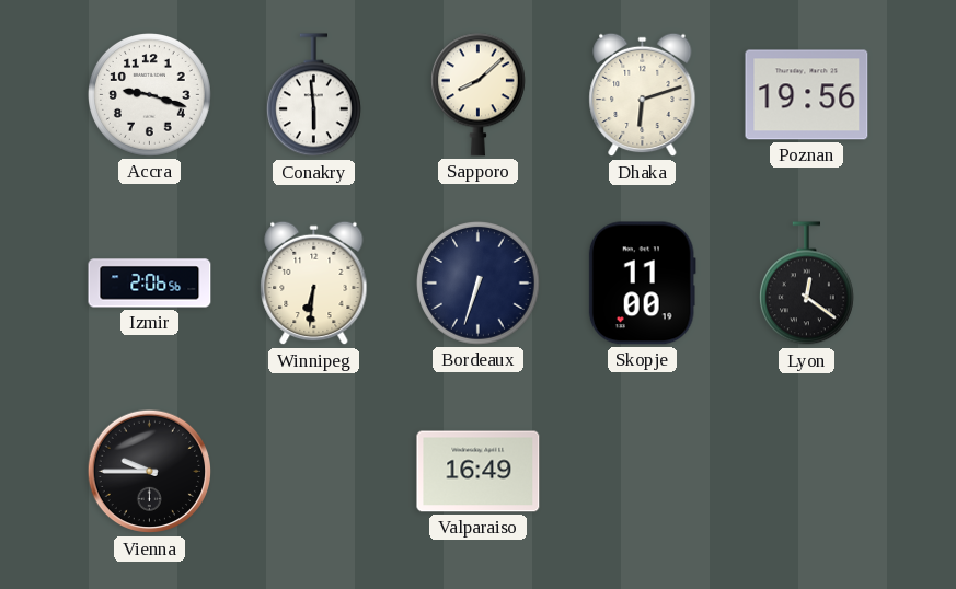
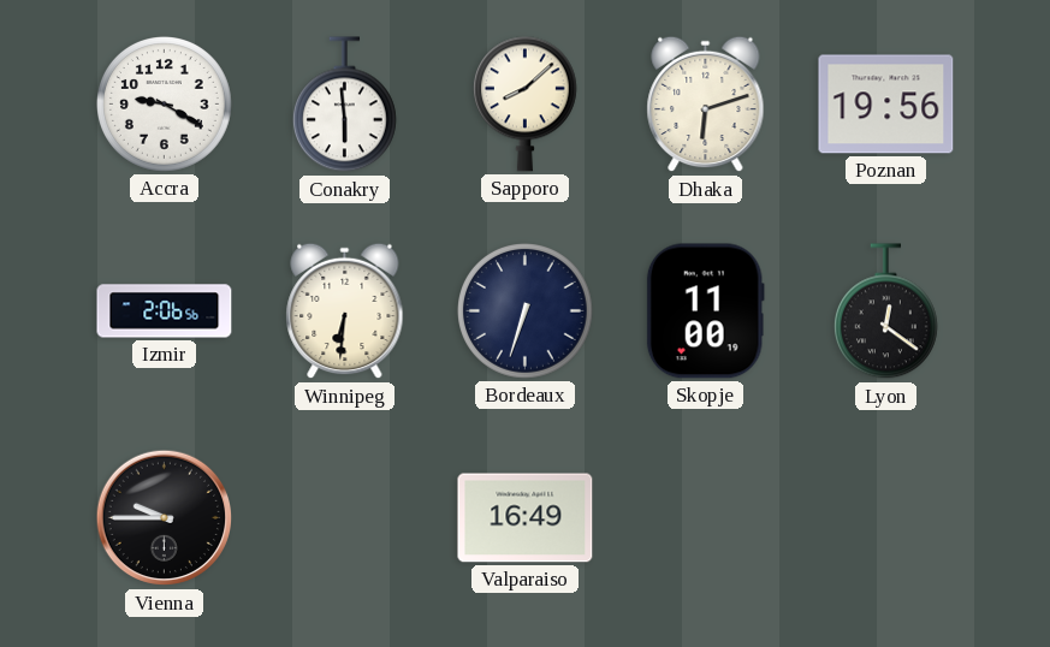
Accra: 9:18 -> 9:20 (165, 105)
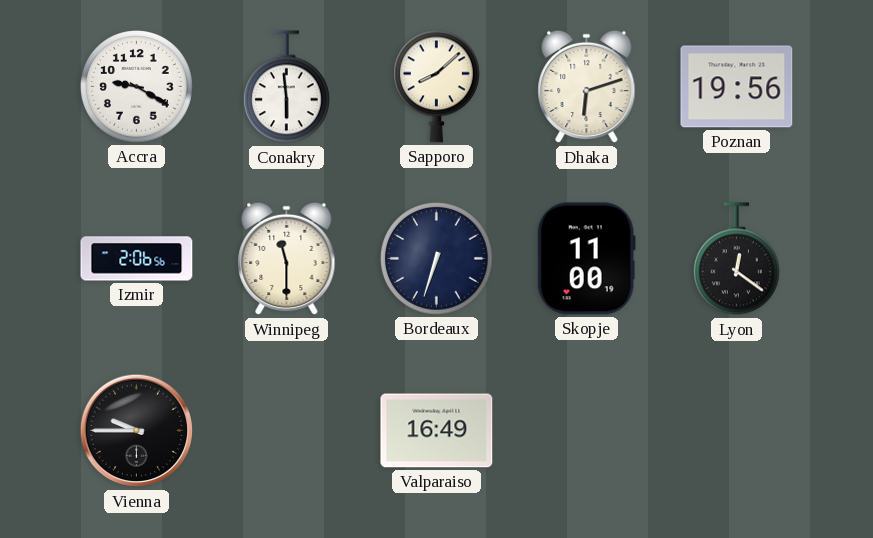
Winnipeg: 6:31 -> 11:30 (287, 259)
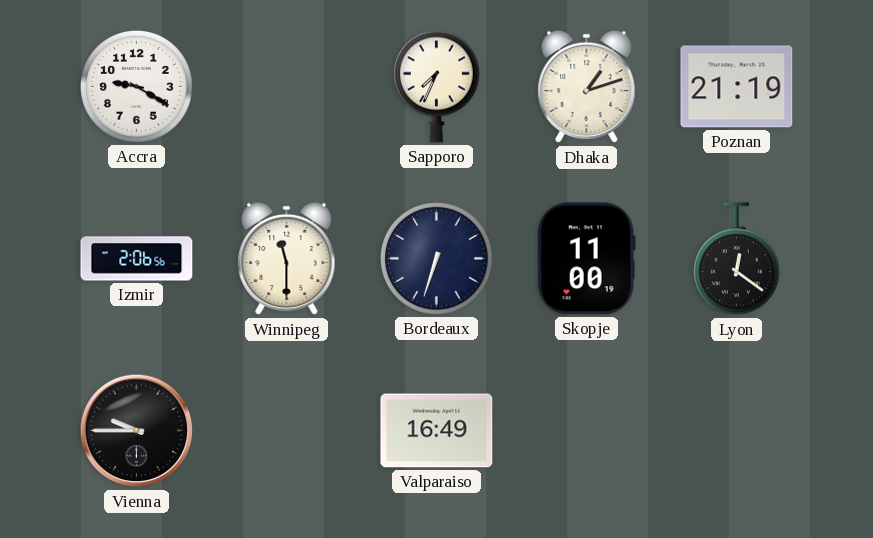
Conakry: 5:59 -> none (286, 87)
Sapporo: 8:08 -> 7:34 (436, 86)
Dhaka: 6:12 -> 1:12 (587, 87)
Poznan: 19:56 -> 21:19 (737, 87)
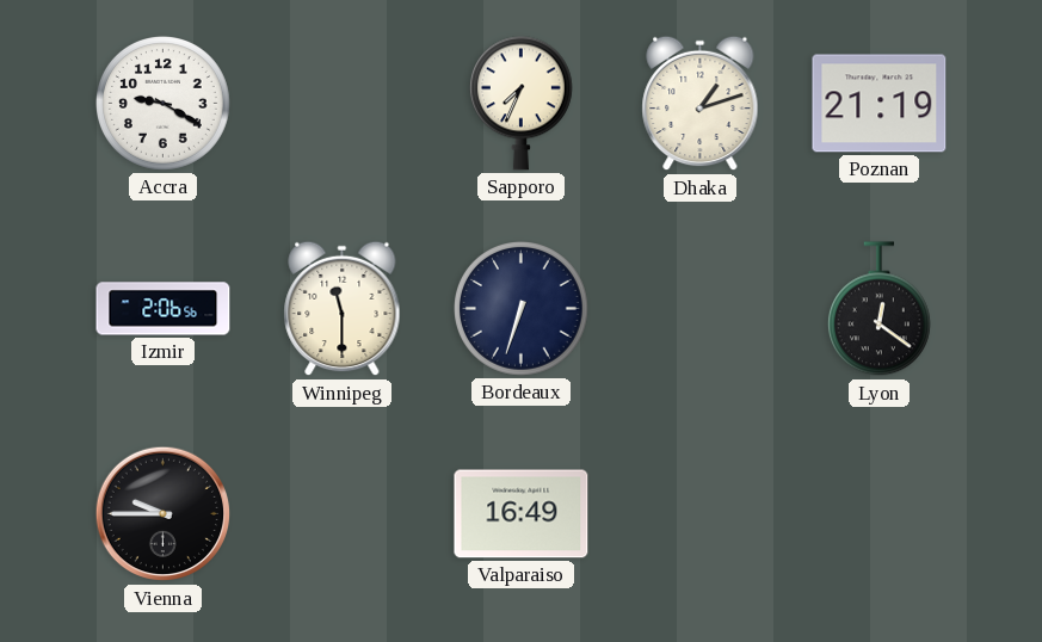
Skopje: 11:00 -> none (586, 259)
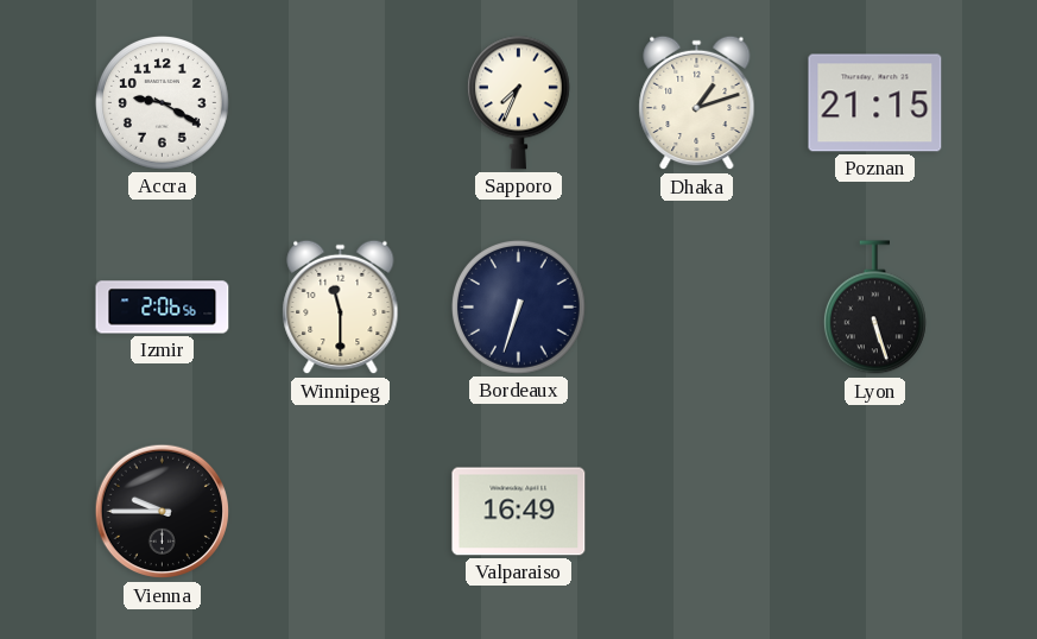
Poznan: 21:19 -> 21:15 (875, 103)
Lyon: 12:21 -> 5:27 (874, 308)
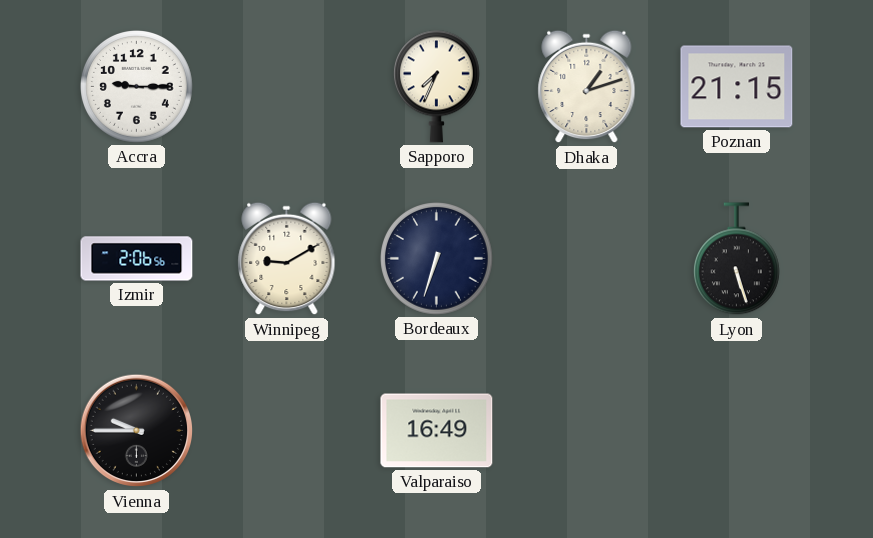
Accra: 9:20 -> 9:15 (137, 87)
Winnipeg: 11:30 -> 9:10 (287, 259)
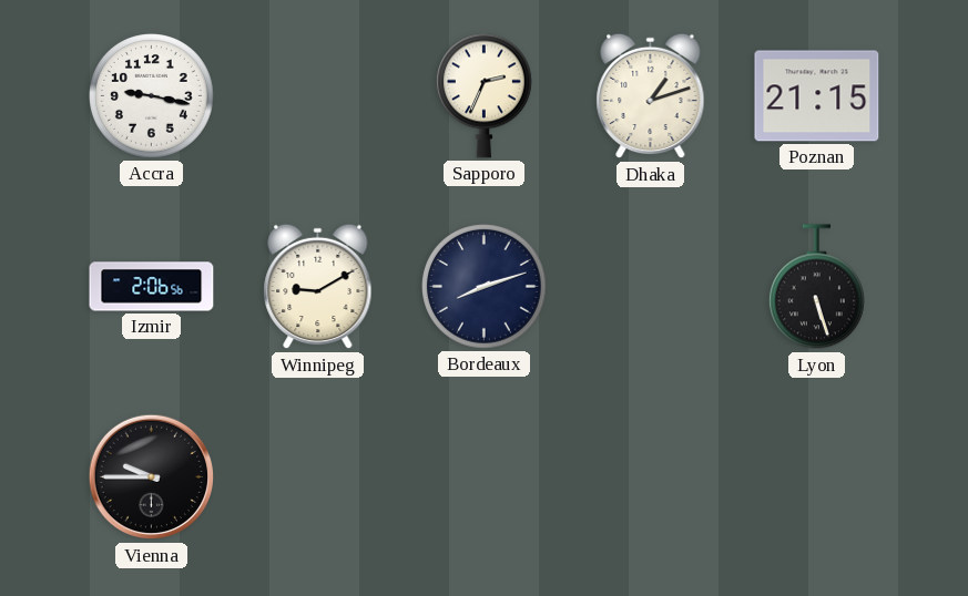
Accra: 9:15 -> 9:17 (152, 96)
Sapporo: 7:34 -> 2:34 (483, 95)
Bordeaux: 6:33 -> 8:12 (485, 287)
Valparaiso: 16:49 -> none (437, 431)
